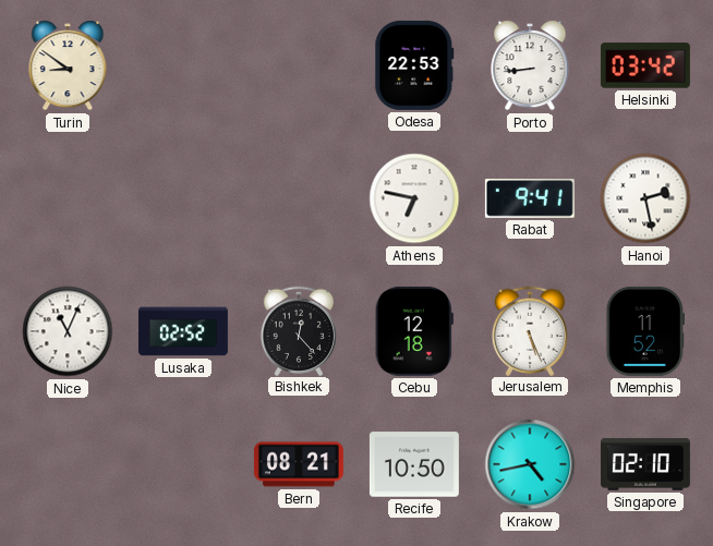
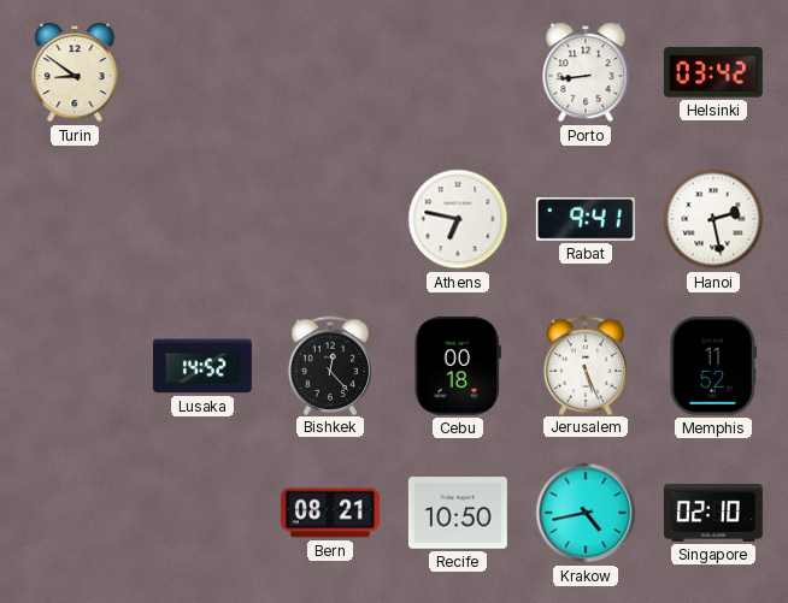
Odesa: 22:53 -> none (414, 65)
Nice: 11:04 -> none (68, 331)
Lusaka: 02:52 -> 14:52 (202, 366)
Cebu: 12:18 -> 00:18 (458, 366)
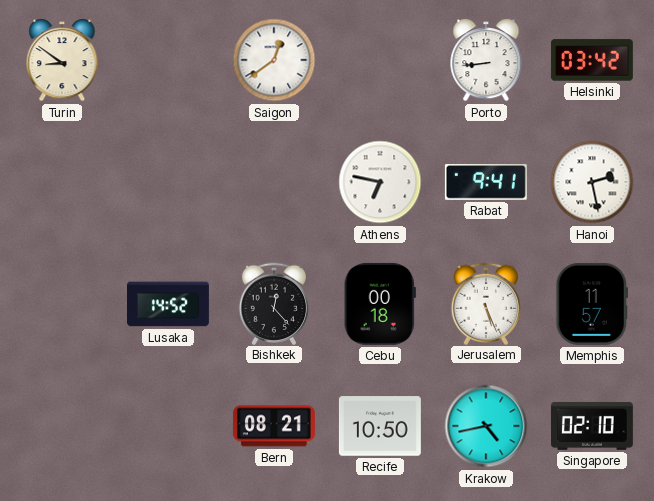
Saigon: none -> 12:39 (274, 60)
Memphis: 11:52 -> 11:57 (591, 304)
